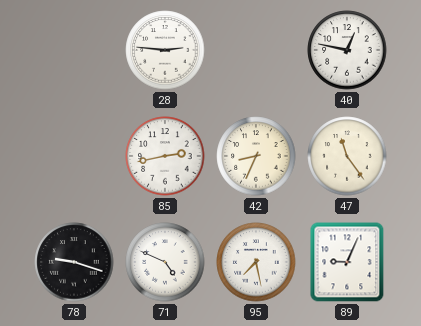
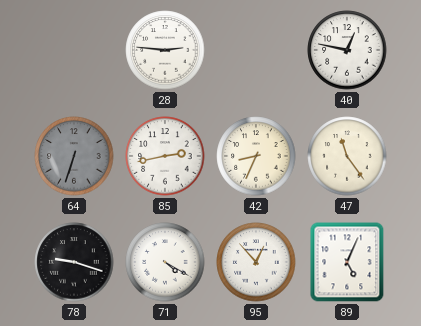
64: none -> 6:33 (74, 156)
71: 4:49 -> 4:20 (165, 262)
95: 7:28 -> 12:53 (256, 262)
89: 9:04 -> 5:04 (347, 262)
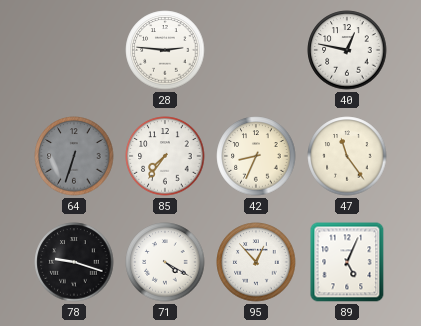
85: 2:43 -> 7:36 (165, 156)
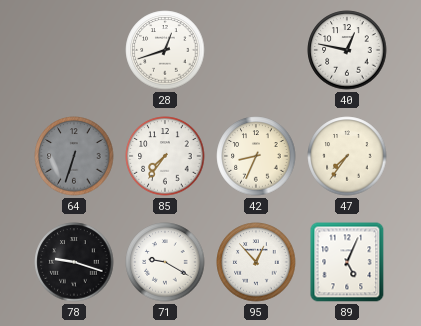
28: 2:46 -> 12:42 (165, 50)
47: 11:24 -> 7:36 (347, 156)
71: 4:20 -> 9:20 (165, 262)
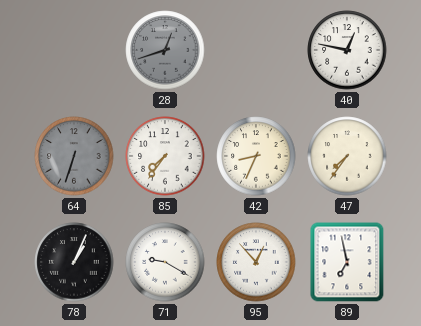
28 dial: white -> grey (165, 50)
78: 9:18 -> 1:04 (74, 262)
89: 5:04 -> 6:58 (347, 262)
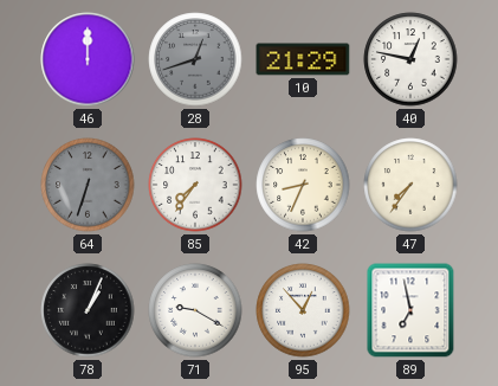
46: none -> 12:00 (88, 59)
10: none -> 21:29 (303, 59)
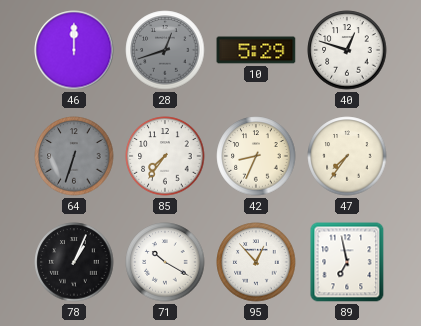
10: 21:29 -> 5:29 (256, 50)
40: 12:47 -> 12:48 (347, 50)
71: 9:20 -> 10:20 (165, 262)
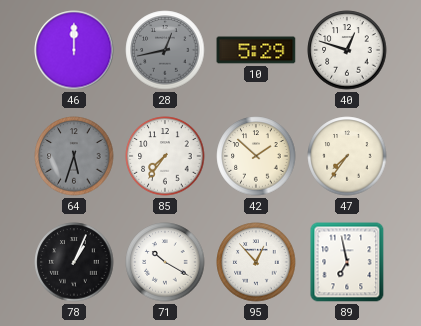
28: 12:42 -> 12:43 (165, 50)
64: 6:33 -> 5:33 (74, 156)
42: 8:34 -> 1:52 (256, 156)
